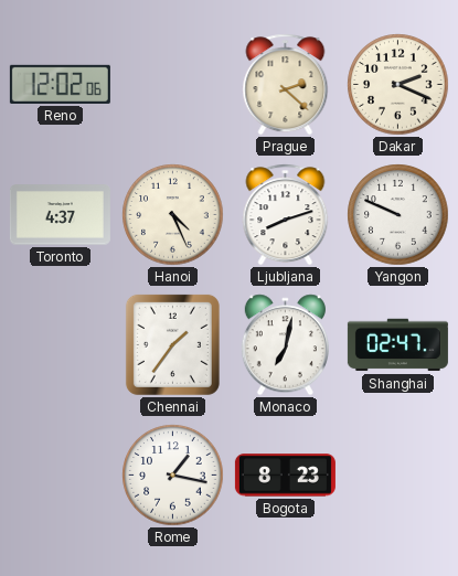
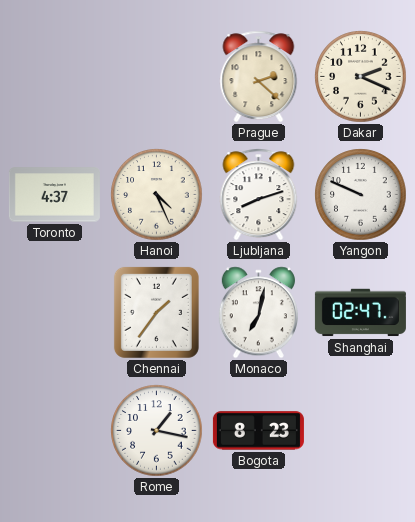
Reno: 12:02 -> none (60, 84)
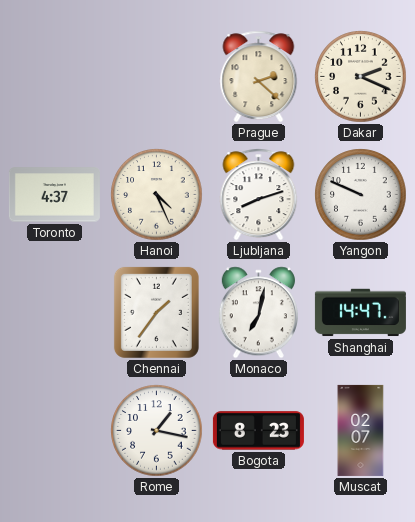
Shanghai: 02:47 -> 14:47 (360, 313)
Muscat: none -> 02:07 (361, 430)
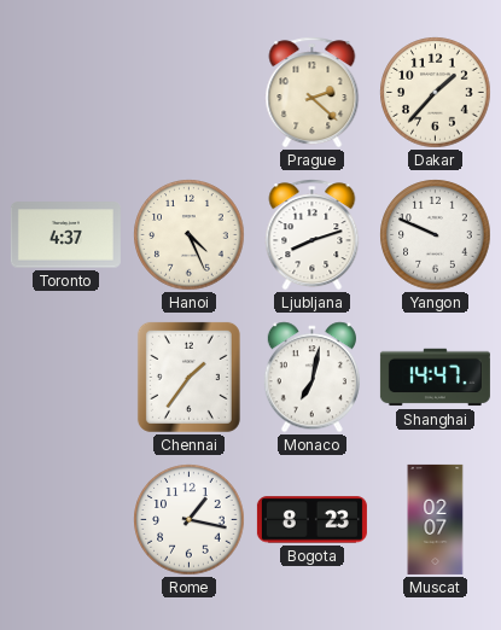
Dakar: 2:19 -> 1:37 (436, 93)
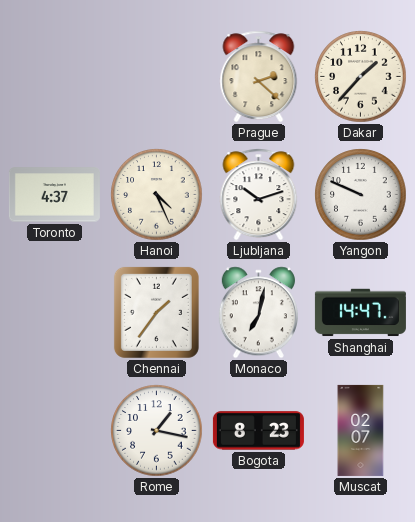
Ljubljana: 8:12 -> 10:12 (259, 195)
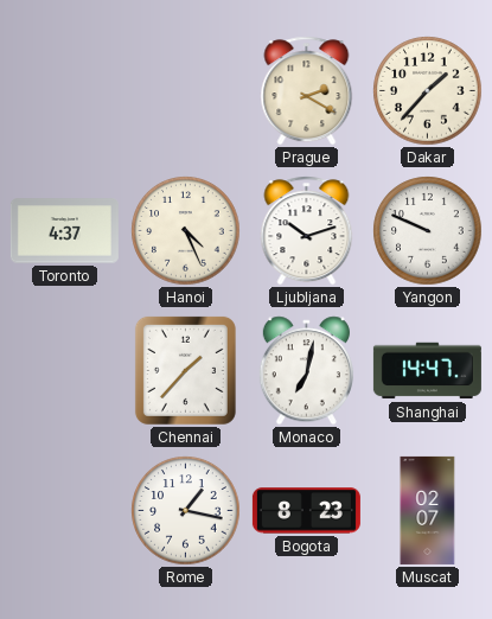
Prague: 2:22 -> 2:20 (307, 91)
Chennai: 1:36 -> 1:37 (185, 370)
